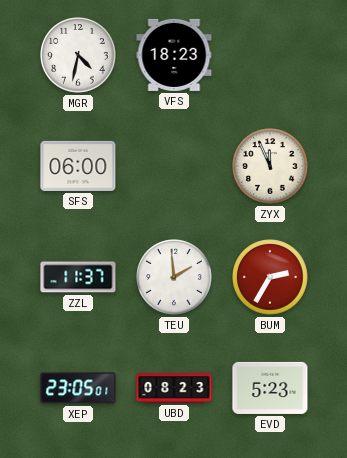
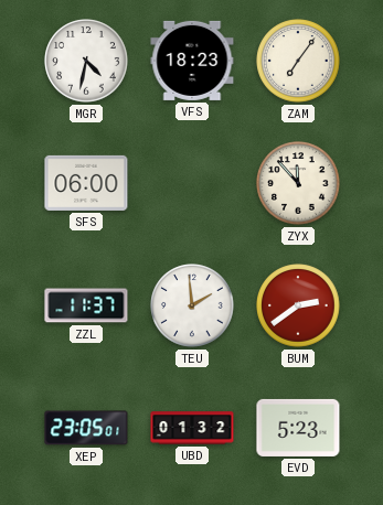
ZAM: none -> 7:06 (298, 61)
ZYX: 11:56 -> 11:53 (298, 183)
BUM: 2:35 -> 2:39 (298, 305)
UBD: 08:23 -> 01:32 (192, 428)
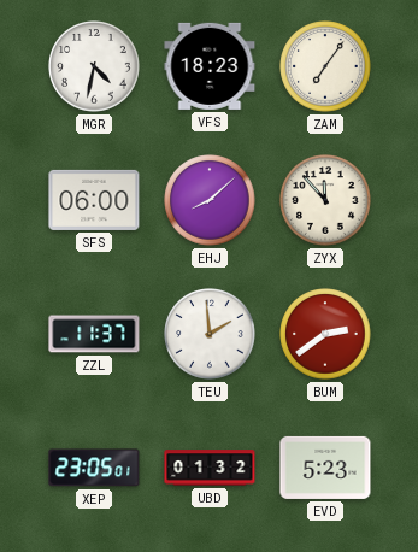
EHJ: none -> 8:08 (210, 200)
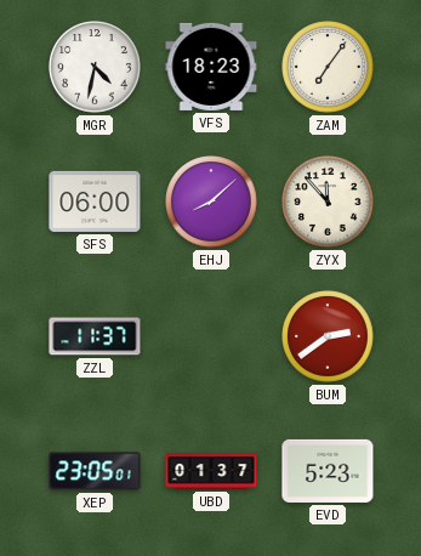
TEU: 1:59 -> none (210, 334)
UBD: 01:32 -> 01:37 (211, 471)
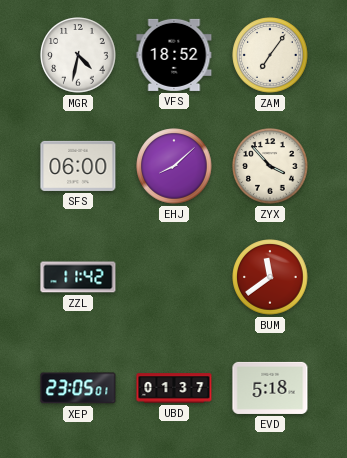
VFS: 18:23 -> 18:52 (174, 55)
ZYX: 11:53 -> 3:53 (270, 166)
ZZL: 11:37 -> 11:42 (78, 277)
BUM: 2:39 -> 11:39 (270, 277)
EVD: 5:23 -> 5:18 (270, 388)
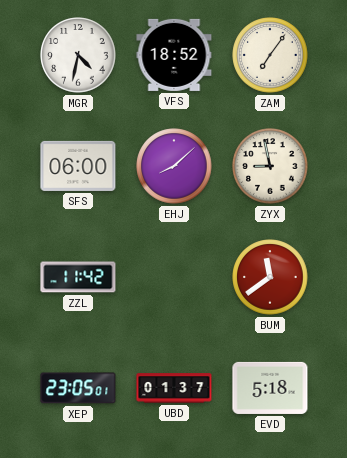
ZYX: 3:53 -> 8:58 (270, 166)
